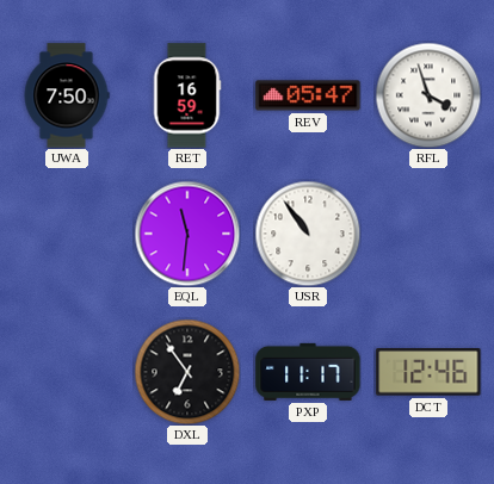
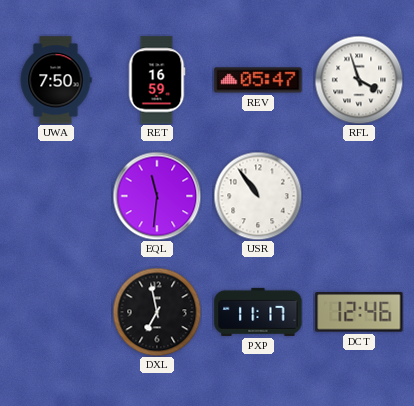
DXL: 6:54 -> 6:58 (157, 312)
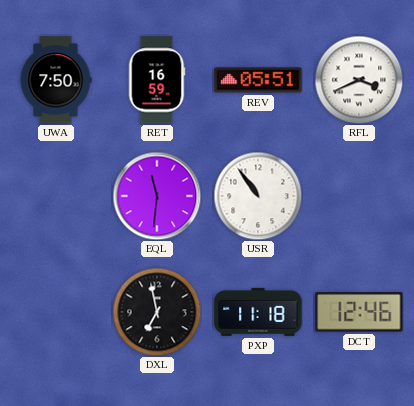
REV: 05:47 -> 05:51 (258, 80)
RFL: 3:57 -> 3:41 (359, 80)
PXP: 11:17 -> 11:18 (258, 312)
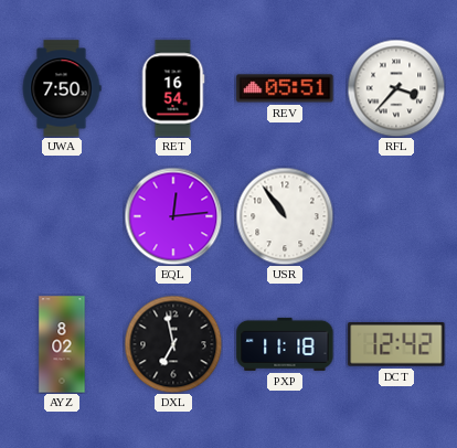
RET: 16:59 -> 16:54 (173, 88)
RFL: 3:41 -> 3:37 (396, 88)
EQL: 11:31 -> 12:14 (173, 216)
AYZ: none -> 8:02 (62, 344)
DCT: 12:46 -> 12:42 (396, 344)
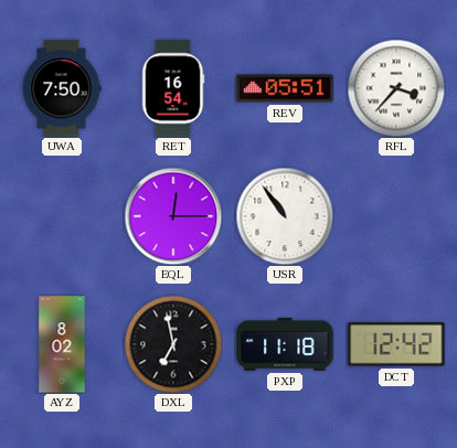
EQL: 12:14 -> 12:15 (173, 216)
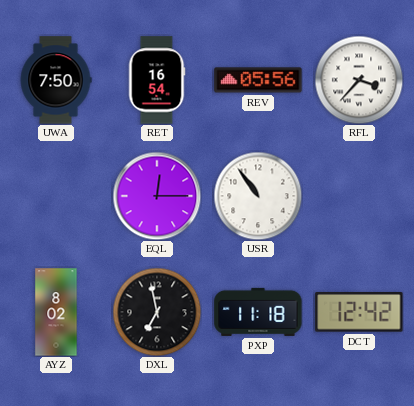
REV: 05:51 -> 05:56 (258, 80)
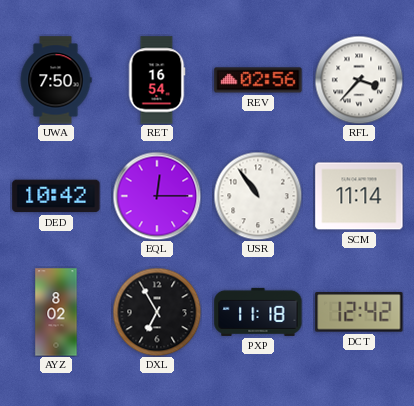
REV: 05:56 -> 02:56 (258, 80)
DED: none -> 10:42 (56, 196)
SCM: none -> 11:14 (359, 196)
DXL: 6:58 -> 6:55 (157, 312)
